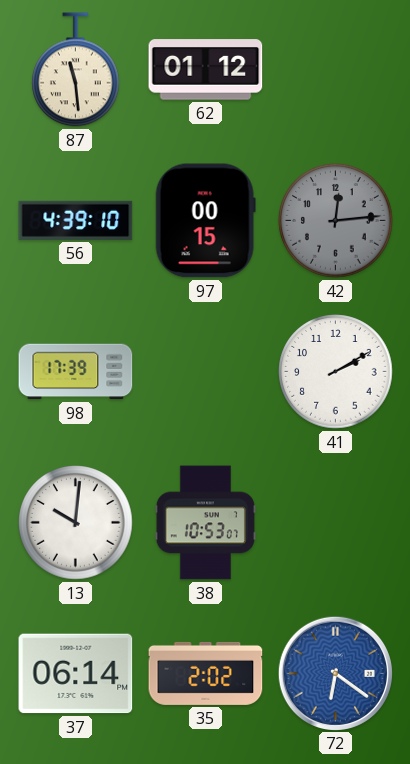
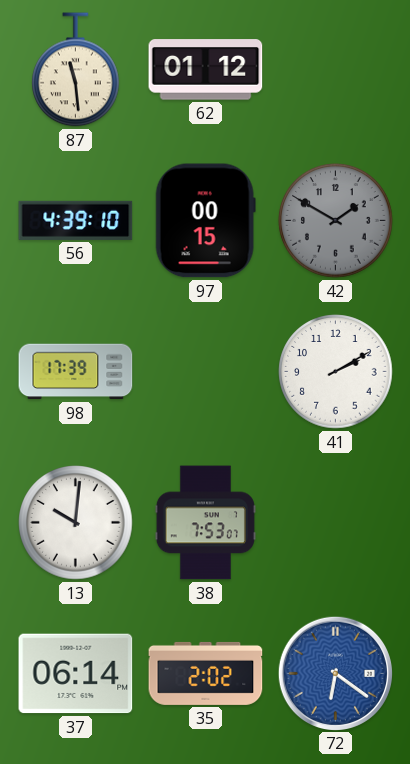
42: 12:14 -> 1:50 (336, 221)
38: 10:53 -> 7:53 (205, 523)
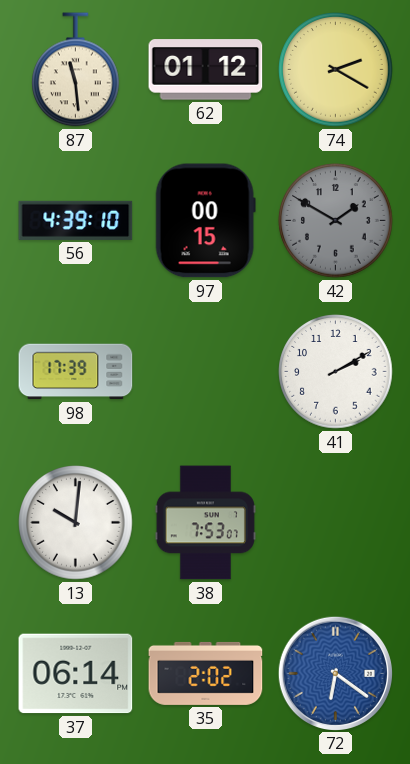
74: none -> 2:20 (336, 70)
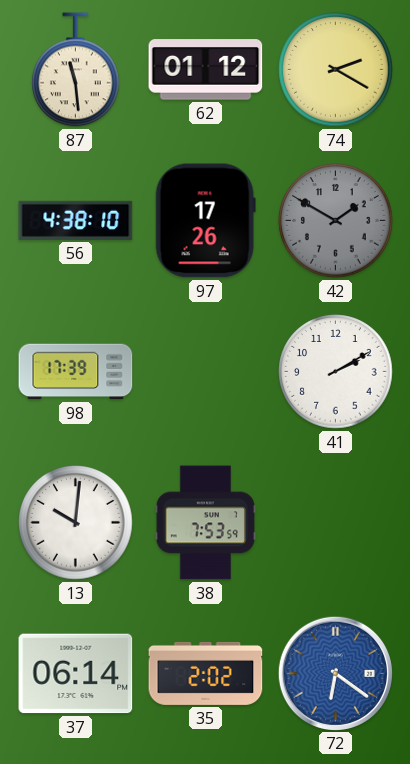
56: 4:39 -> 4:38 (76, 220)
97: 00:15 -> 17:26 (205, 221)
38: 7:53:07 -> 7:53:59 (205, 523)
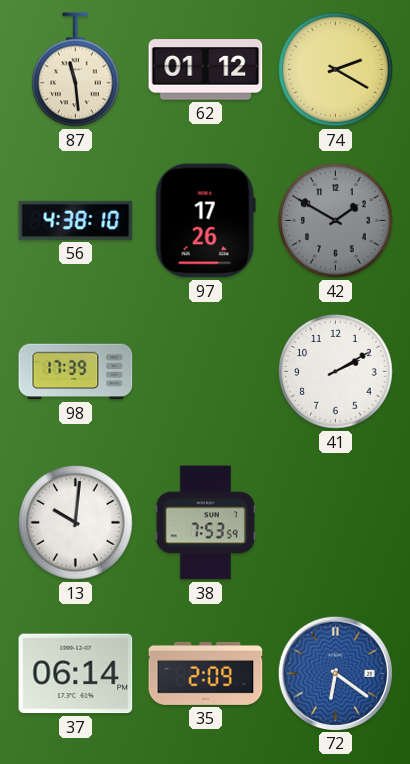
35: 2:02 -> 2:09 (206, 673)
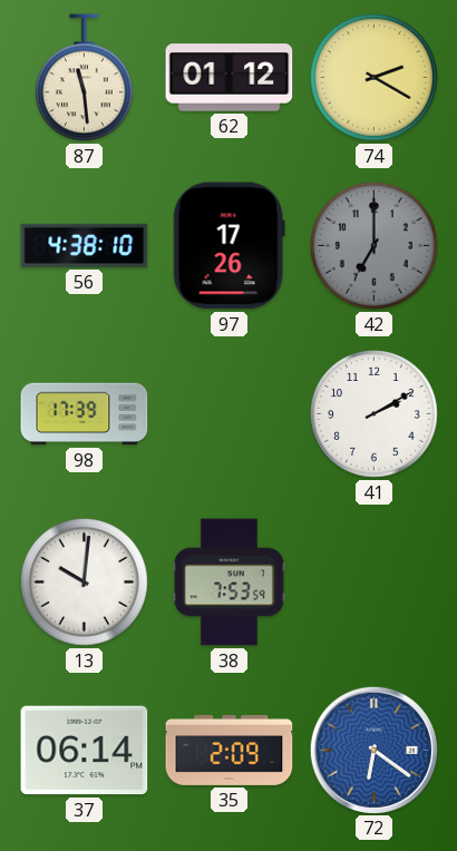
42: 1:50 -> 7:00 (375, 246)
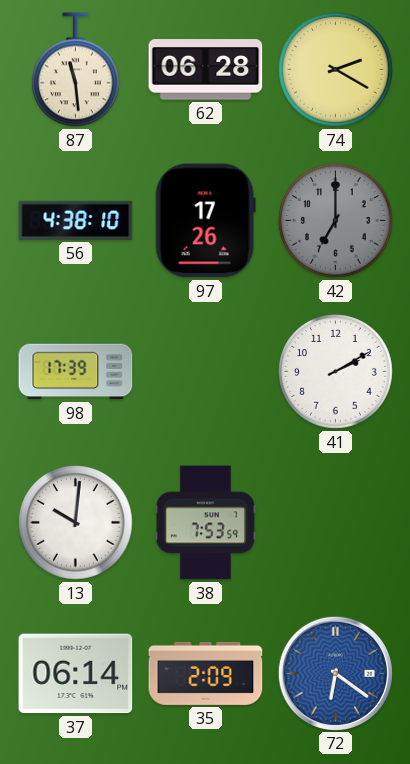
62: 01:12 -> 06:28 (206, 70)
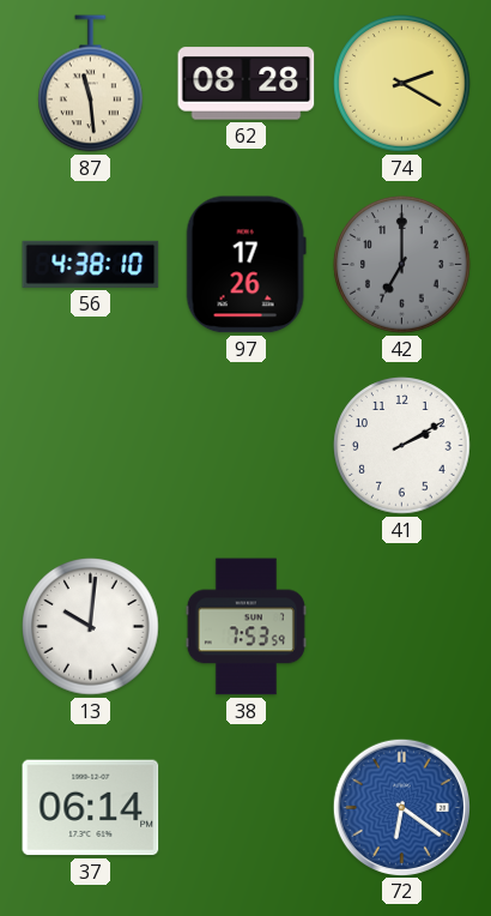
62: 06:28 -> 08:28 (247, 84)
98: 17:39 -> none (76, 372)
35: 2:09 -> none (206, 673)
